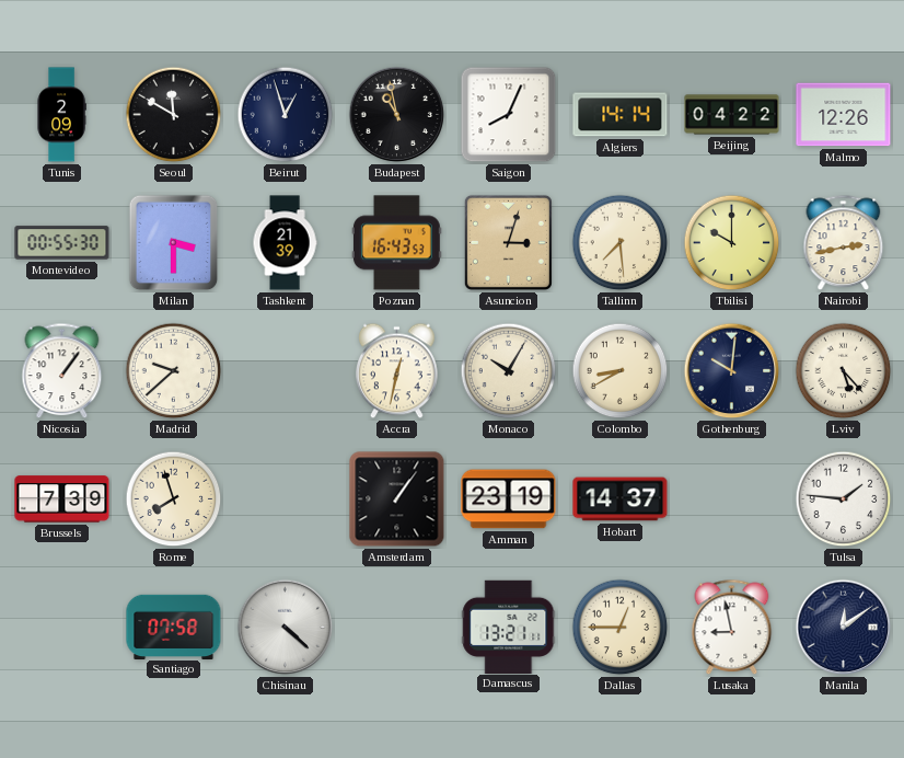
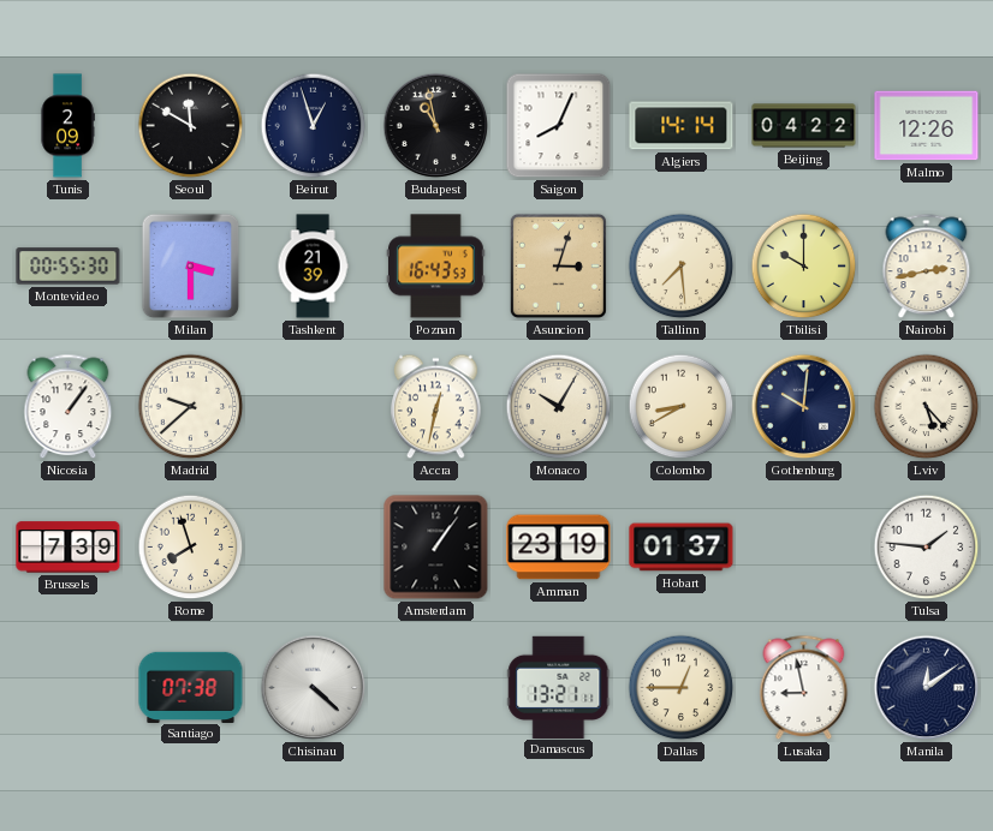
Hobart: 14:37 -> 01:37 (682, 548)
Santiago: 07:58 -> 07:38 (191, 687)
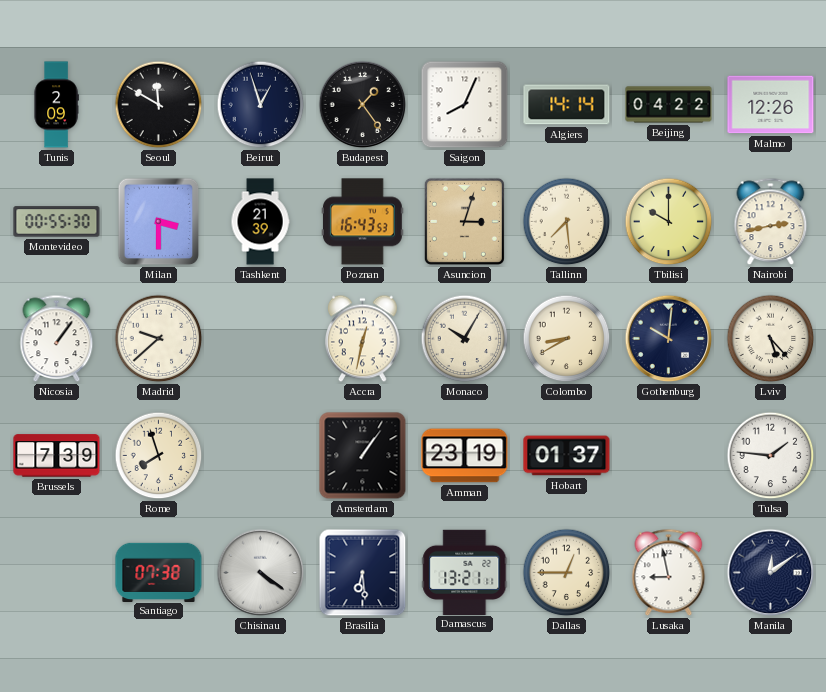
Budapest: 10:58 -> 1:24 (363, 105)
Chisinau: 4:22 -> 4:21 (261, 573)
Brasilia: none -> 6:29 (363, 573)
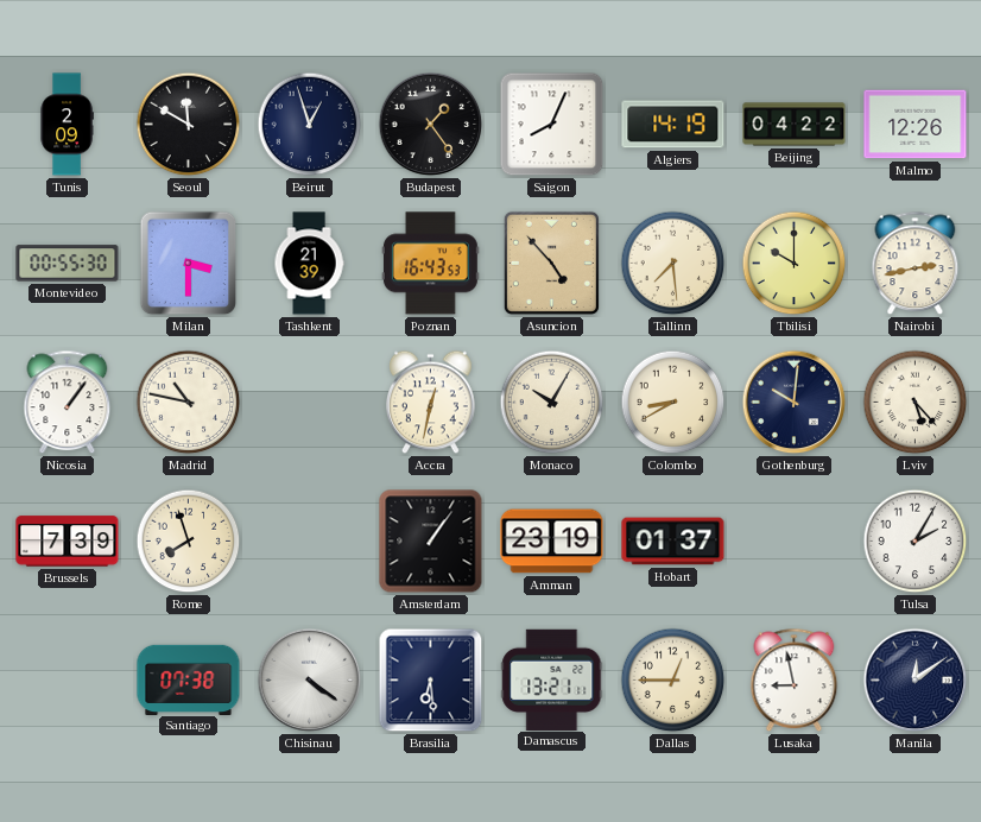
Algiers: 14:14 -> 14:19 (673, 125)
Asuncion: 3:03 -> 4:53 (551, 263)
Madrid: 9:38 -> 10:47 (189, 403)
Tulsa: 1:46 -> 2:05 (916, 542)
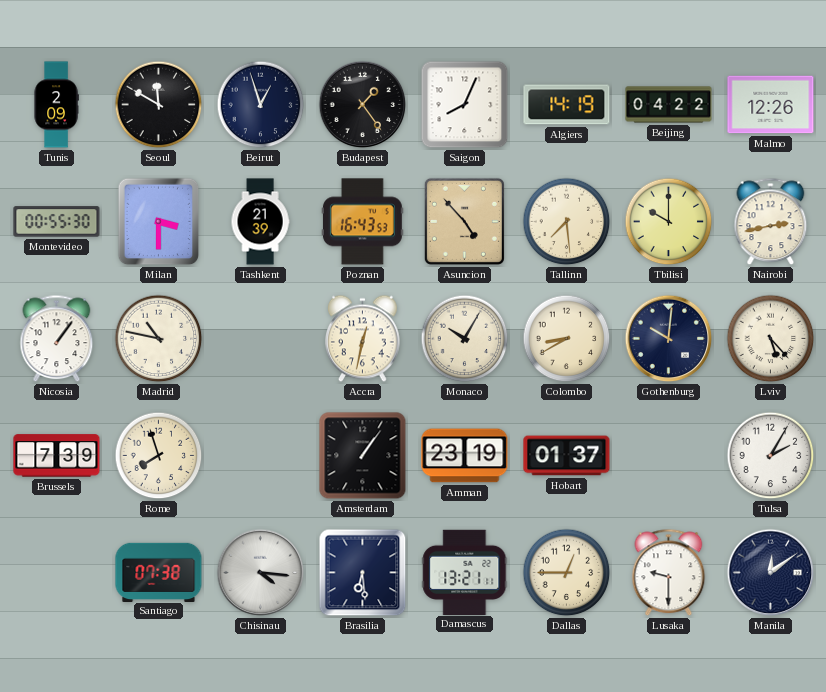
Chisinau: 4:21 -> 4:16 (261, 573)
Lusaka: 8:58 -> 9:30 (669, 573)
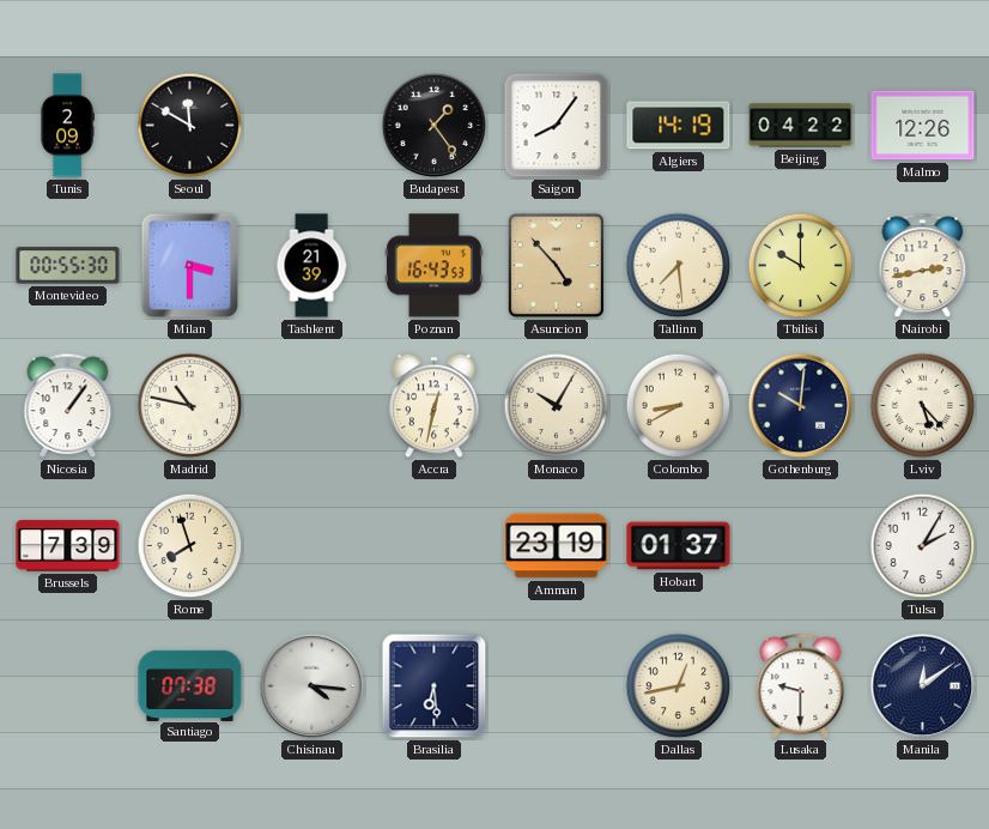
Beirut: 12:57 -> none (261, 105)
Saigon: 8:04 -> 8:06 (557, 126)
Amsterdam: 1:06 -> none (363, 456)
Damascus: 13:21 -> none (465, 572)
Dallas: 12:45 -> 12:43 (679, 686)
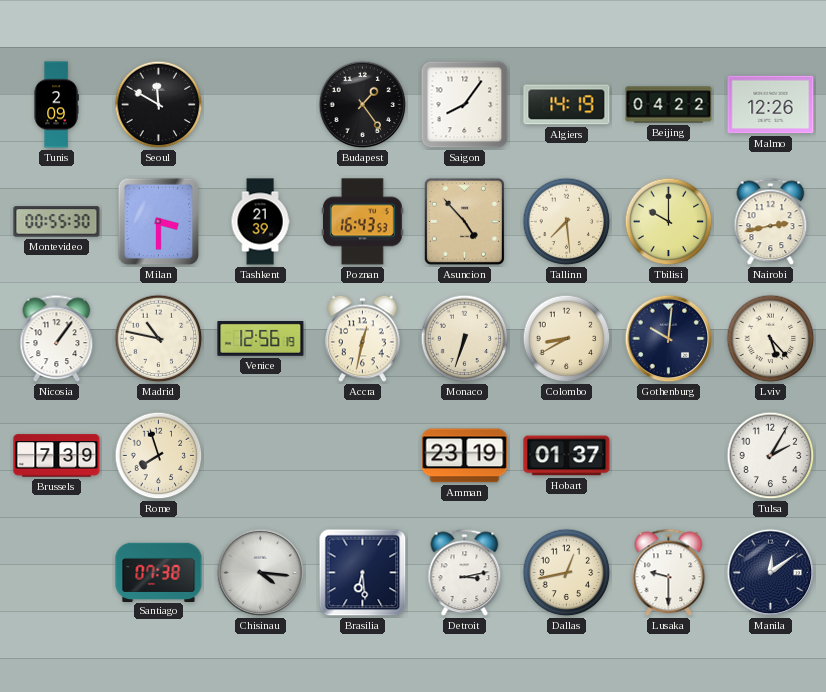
Venice: none -> 12:56 (261, 339)
Monaco: 10:05 -> 6:33 (465, 339)
Detroit: none -> 3:13 (465, 573)
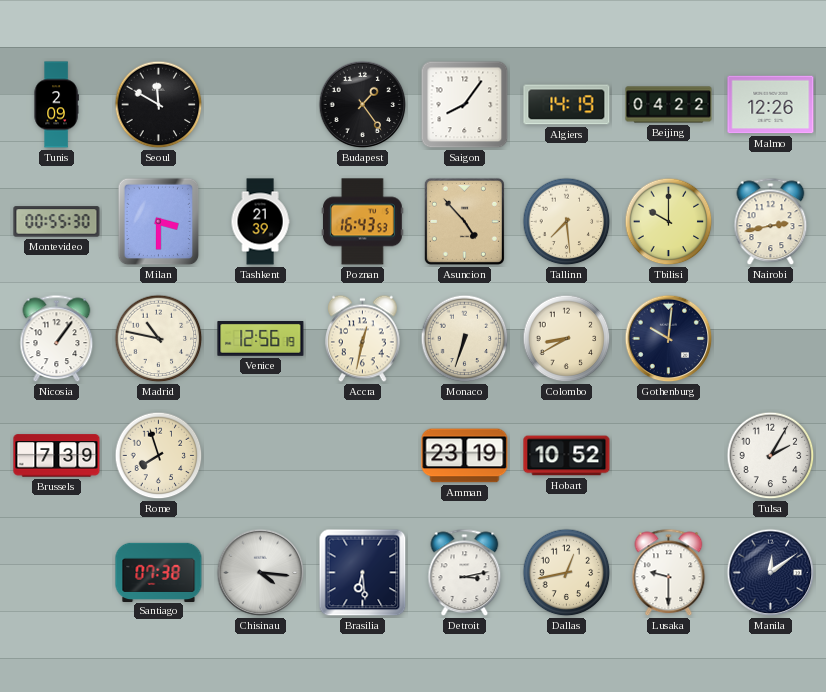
Lviv: 5:23 -> none (771, 339)
Hobart: 01:37 -> 10:52 (567, 456)
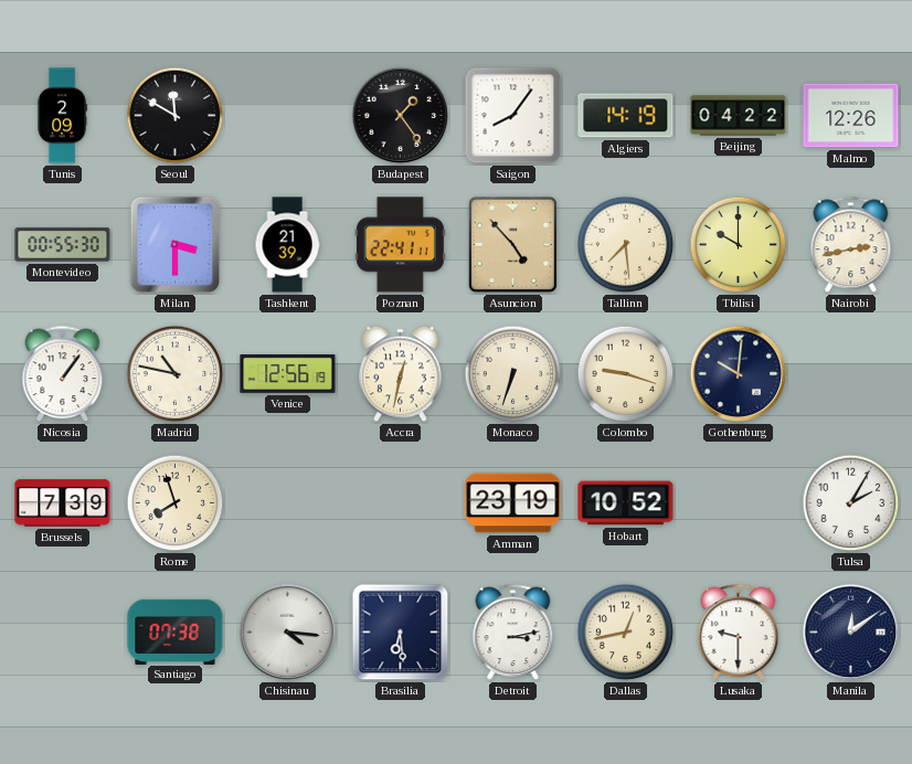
Poznan: 16:43 -> 22:41 (400, 245)
Colombo: 8:40 -> 9:18 (626, 374)
